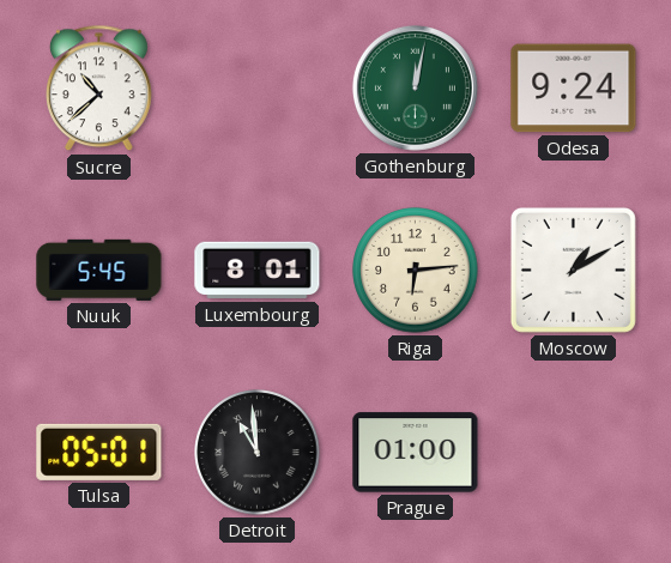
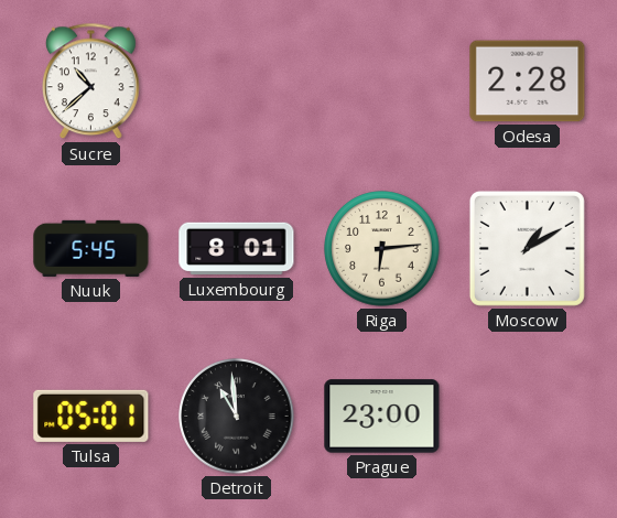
Gothenburg: 12:02 -> none (415, 87)
Odesa: 9:24 -> 2:28 (528, 82)
Prague: 01:00 -> 23:00 (382, 417)
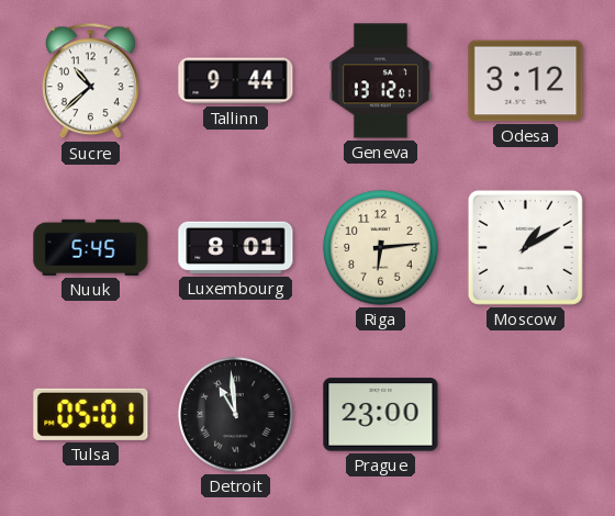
Tallinn: none -> 9:44 (236, 81)
Geneva: none -> 13:12 (380, 81)
Odesa: 2:28 -> 3:12 (526, 81)
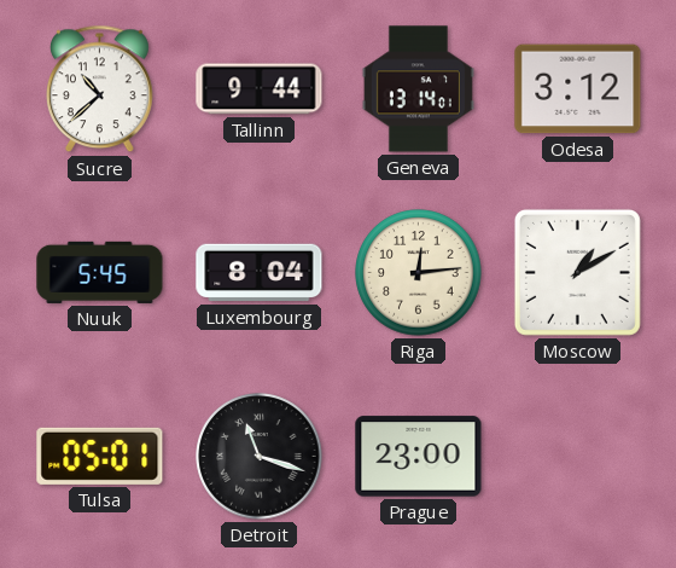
Geneva: 13:12 -> 13:14 (418, 89)
Luxembourg: 8:01 -> 8:04 (260, 273)
Riga: 6:14 -> 12:14 (419, 273)
Detroit: 10:59 -> 11:18 (260, 457)
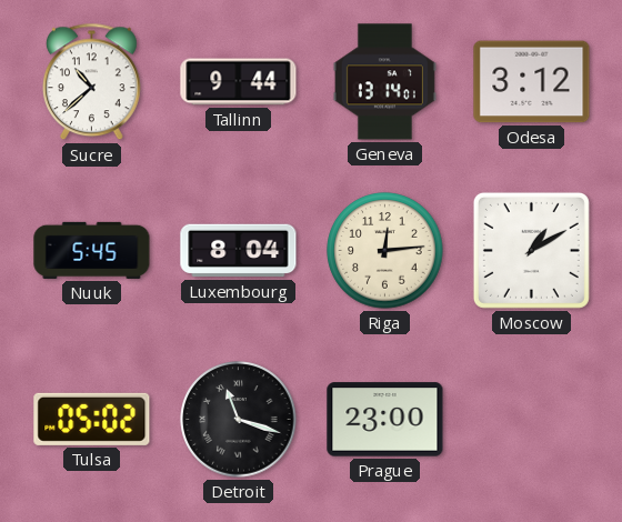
Tulsa: 05:01 -> 05:02 (92, 419)
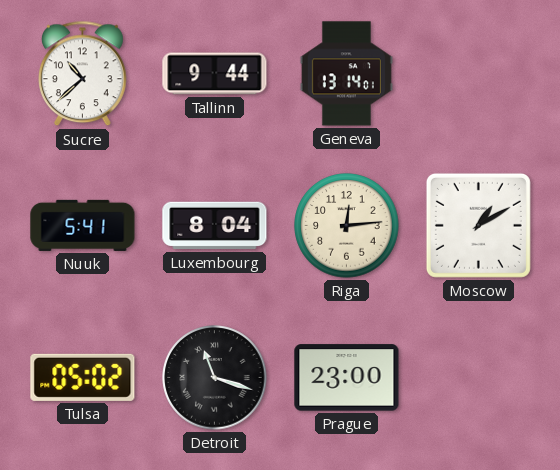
Odesa: 3:12 -> none (532, 82)
Nuuk: 5:45 -> 5:41 (83, 225)
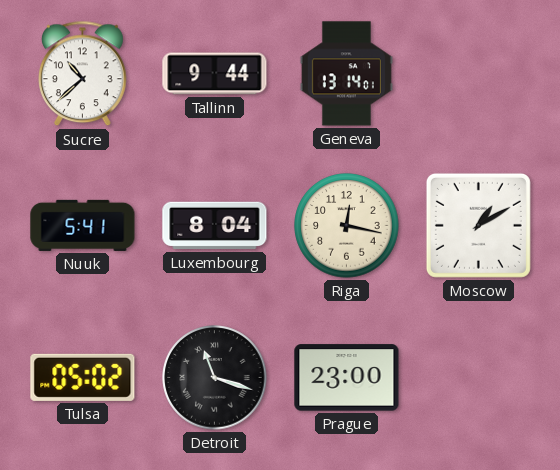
Riga: 12:14 -> 12:17 (347, 226)
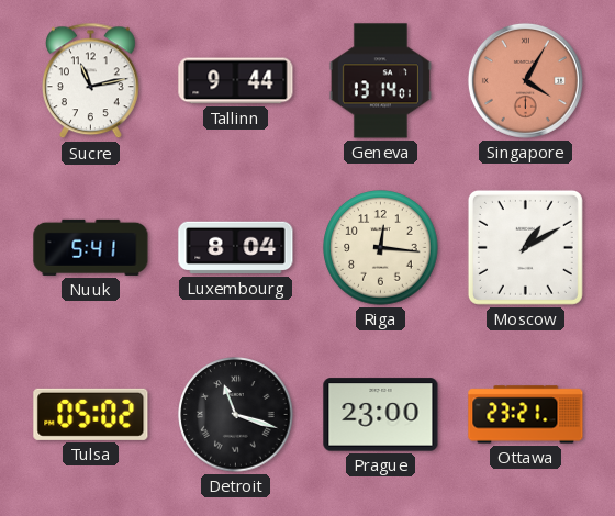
Sucre: 10:38 -> 11:13 (91, 81)
Singapore: none -> 4:05 (525, 80)
Riga: 12:17 -> 12:16 (381, 248)
Ottawa: none -> 23:21 (526, 415)
